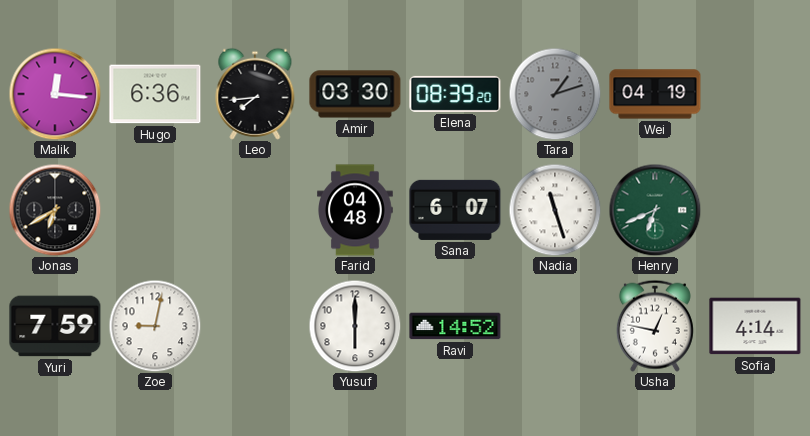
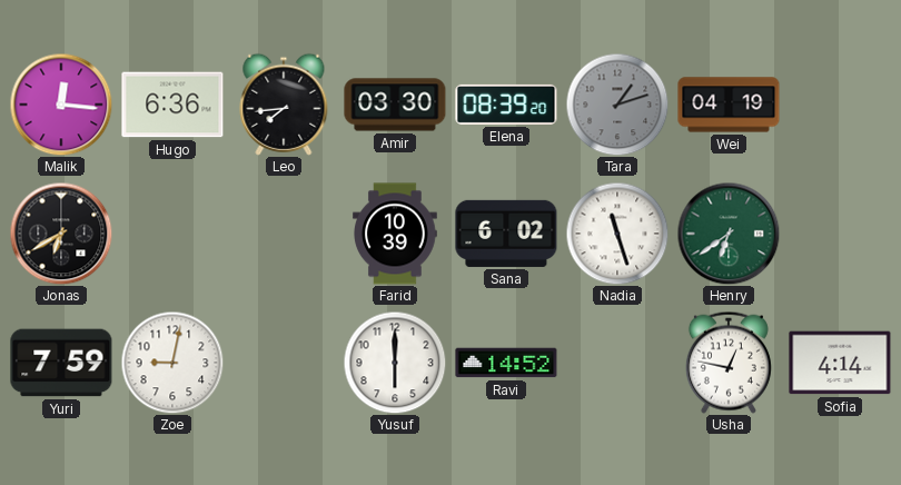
Farid: 04:48 -> 10:39 (395, 234)
Sana: 6:07 -> 6:02 (506, 234)
Henry: 6:41 -> 6:39 (729, 234)
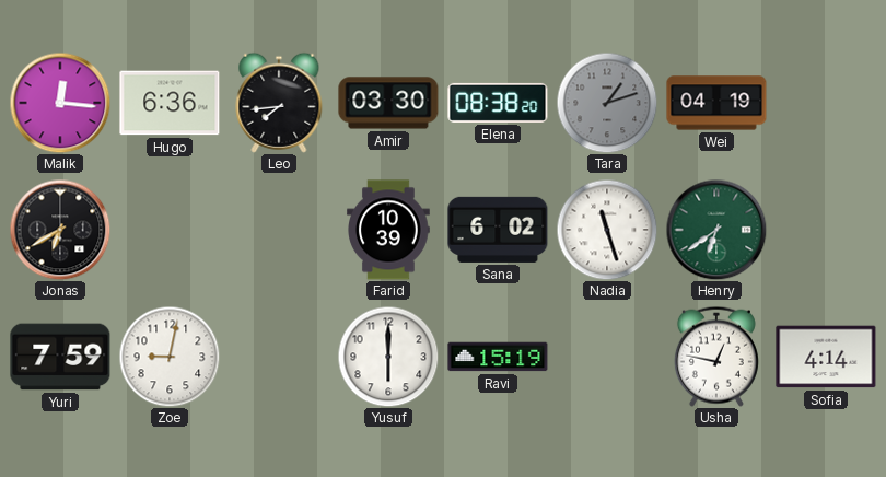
Elena: 08:39 -> 08:38 (498, 103)
Ravi: 14:52 -> 15:19 (498, 357)
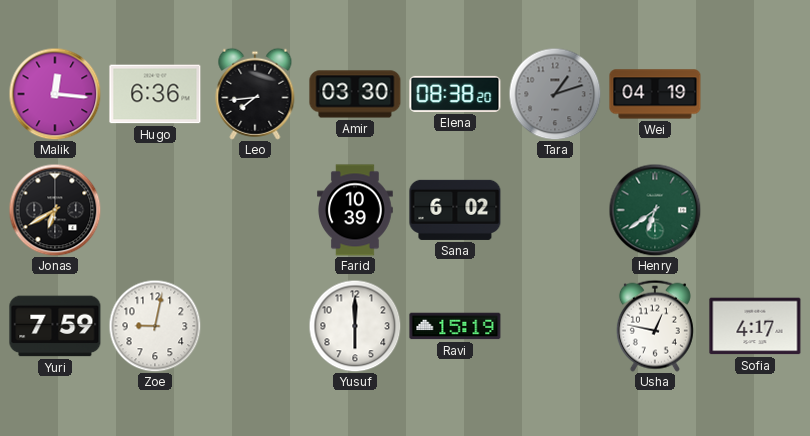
Nadia: 11:27 -> none (607, 230)
Sofia: 4:14 -> 4:17 (755, 326)
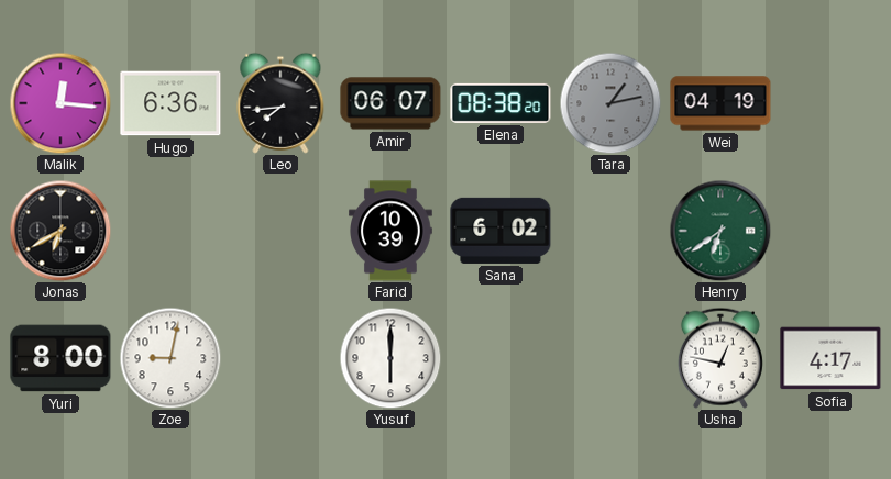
Amir: 03:30 -> 06:07 (391, 103)
Tara: 1:12 -> 1:13 (610, 103)
Yuri: 7:59 -> 8:00 (61, 358)
Ravi: 15:19 -> none (455, 326)
